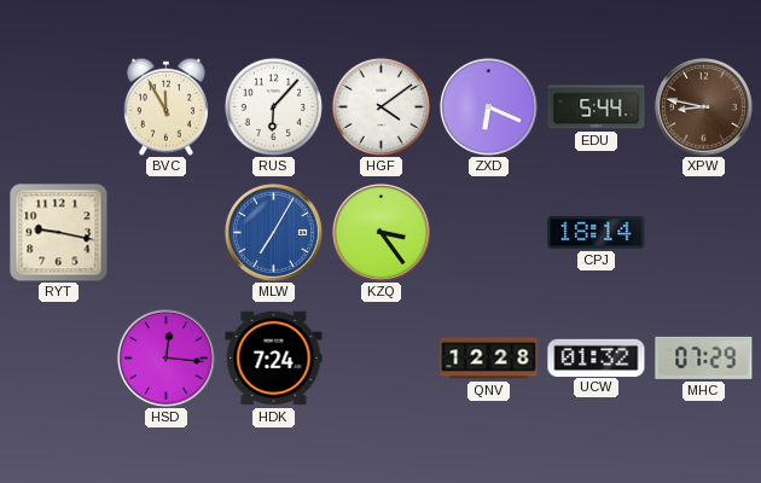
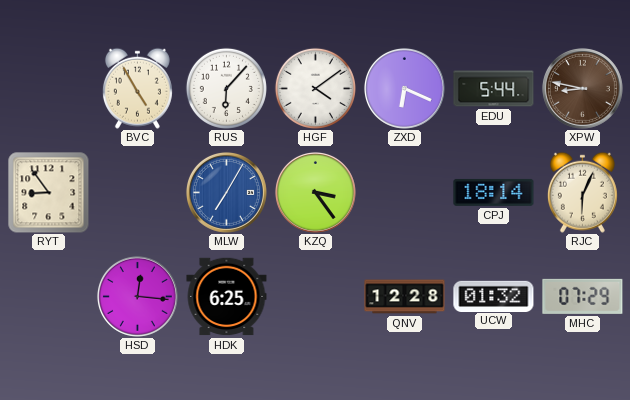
BVC: 11:55 -> 4:55 (137, 88)
RYT: 9:17 -> 8:54 (49, 193)
RJC: none -> 6:04 (582, 192)
HDK: 7:24 -> 6:25 (227, 297)
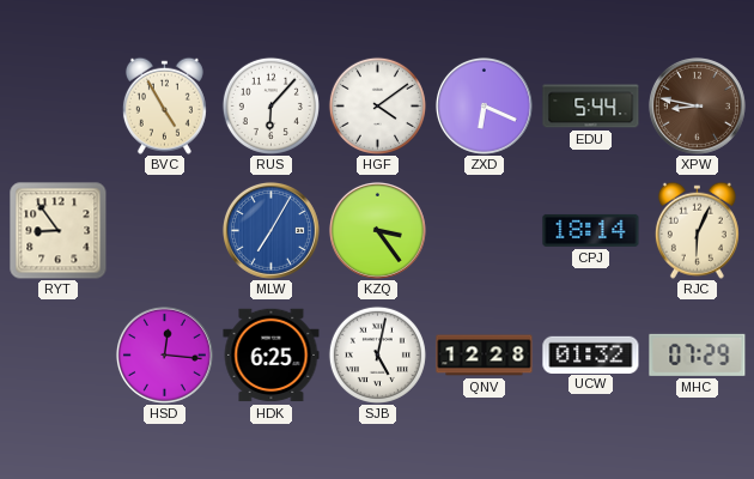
SJB: none -> 5:02 (377, 354)
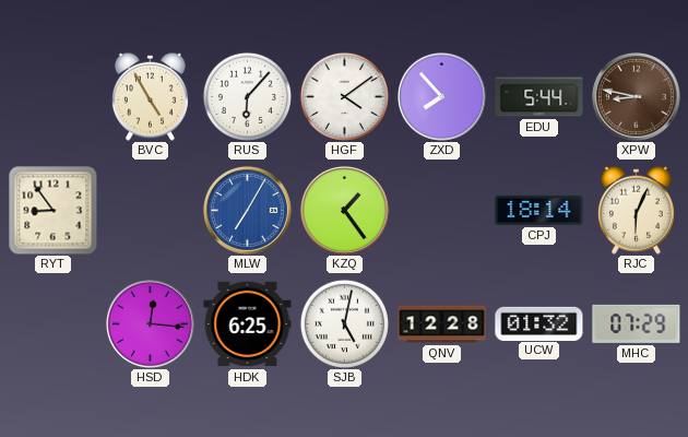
ZXD: 6:19 -> 7:53 (441, 96)
KZQ: 3:24 -> 1:24 (344, 210)
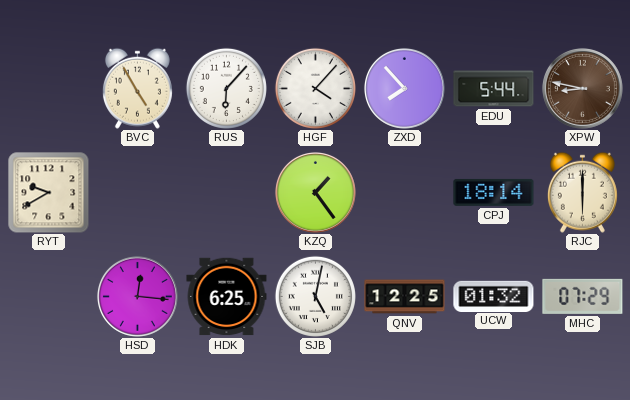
HGF: 4:09 -> 4:07 (315, 88)
RYT: 8:54 -> 9:40 (49, 193)
MLW: 7:05 -> none (247, 210)
RJC: 6:04 -> 6:00 (582, 192)
QNV: 12:28 -> 12:25 (405, 297)
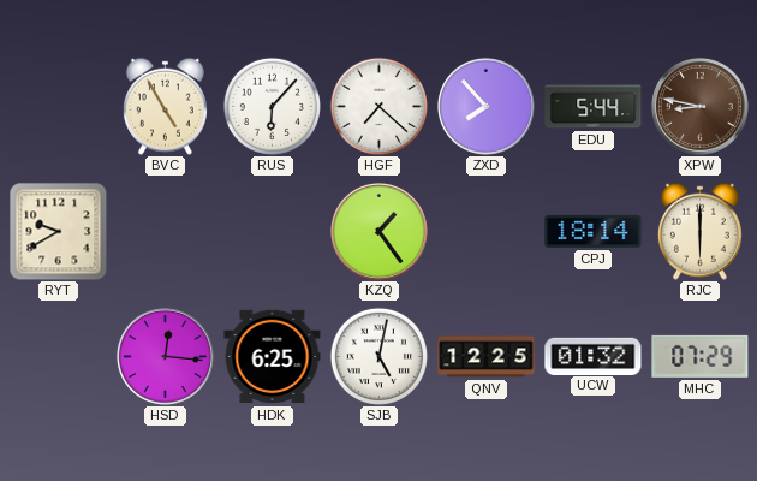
HGF: 4:07 -> 7:22 (378, 106)
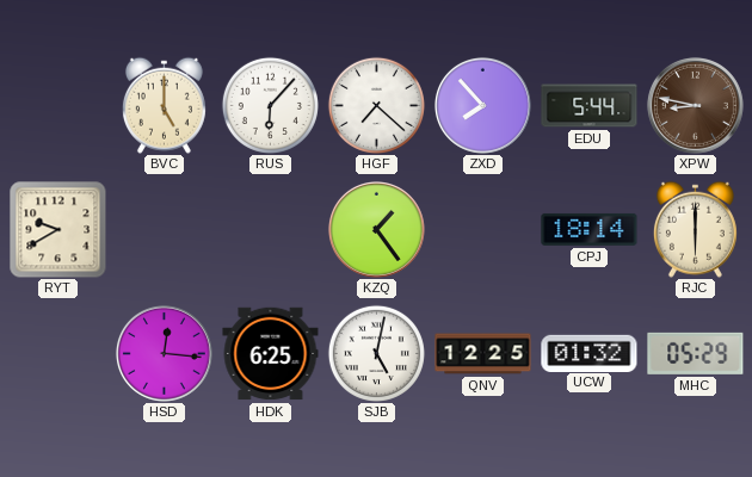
BVC: 4:55 -> 5:00 (164, 105)
MHC: 07:29 -> 05:29 (696, 353)
